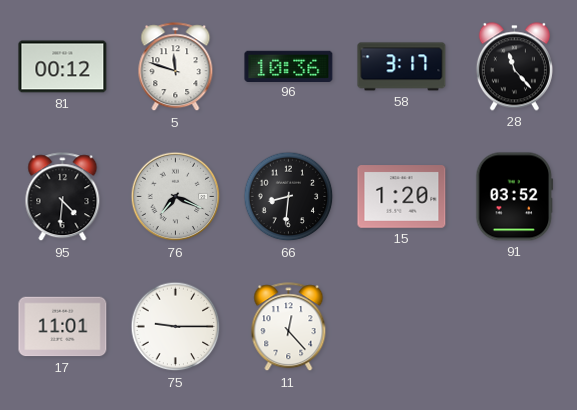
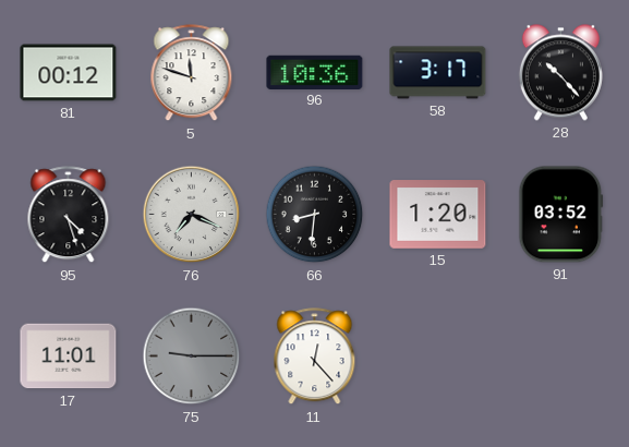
28: 11:23 -> 10:23 (560, 73)
95: 4:31 -> 4:27 (69, 215)
75 dial: white -> grey (192, 357)
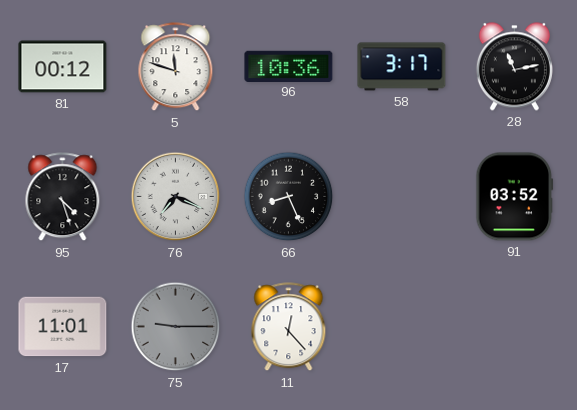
28: 10:23 -> 11:13 (514, 67)
66: 8:31 -> 8:26 (289, 197)
15: 1:20 -> none (438, 215)
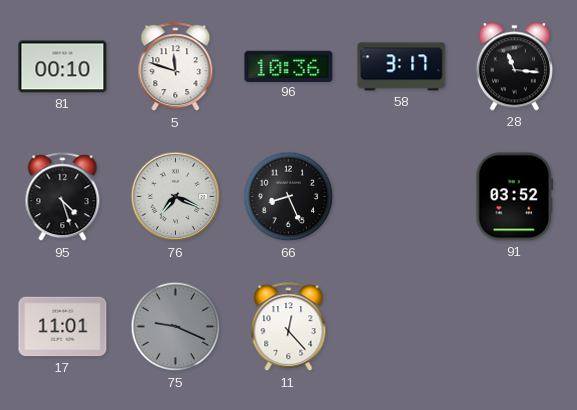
81: 00:12 -> 00:10 (63, 67)
28: 11:13 -> 11:16 (514, 67)
75: 9:15 -> 9:19 (176, 327)
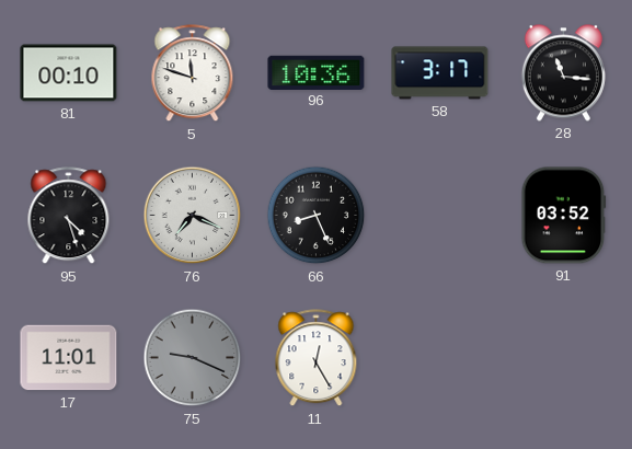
11: 12:23 -> 12:25 (317, 358)
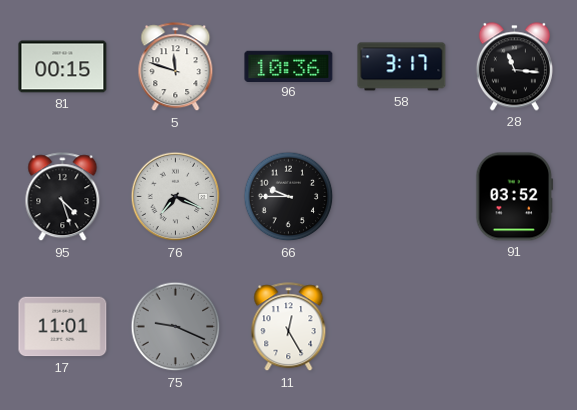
81: 00:10 -> 00:15 (63, 67)
66: 8:26 -> 9:45 (289, 197)
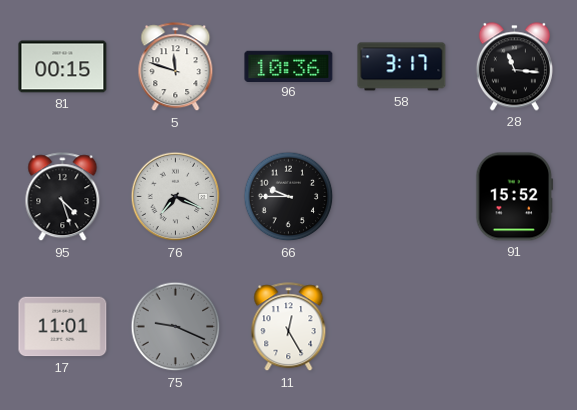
91: 03:52 -> 15:52 (515, 197)
